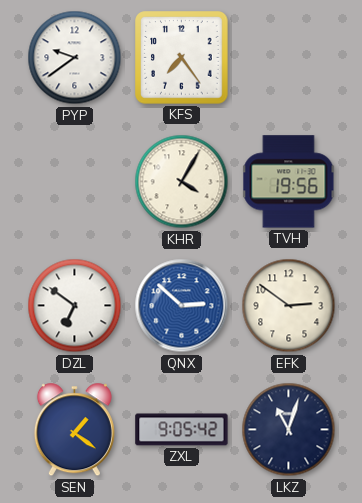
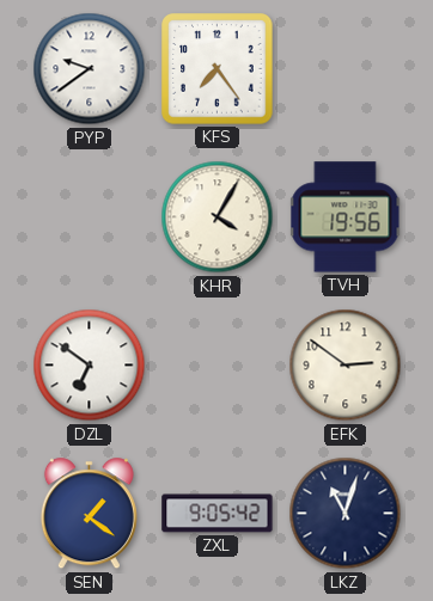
QNX: 2:52 -> none (182, 306)
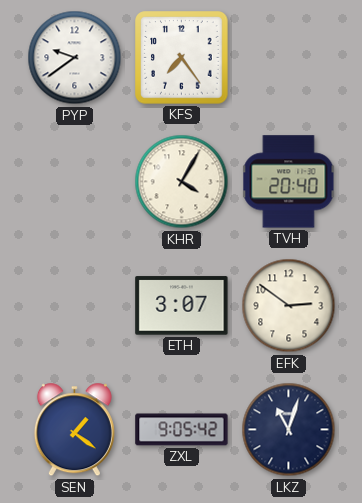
TVH: 19:56 -> 20:40 (289, 182)
DZL: 6:51 -> none (90, 366)
ETH: none -> 3:07 (182, 306)
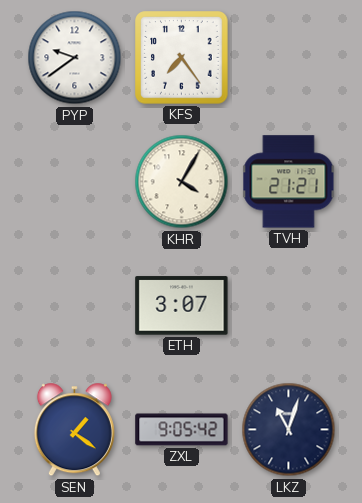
TVH: 20:40 -> 21:21 (289, 182)
EFK: 2:51 -> none (289, 306)
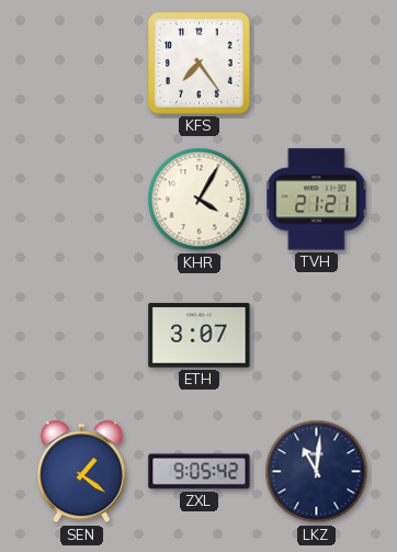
PYP: 9:39 -> none (75, 58)
LKZ: 11:03 -> 11:01 (317, 472)
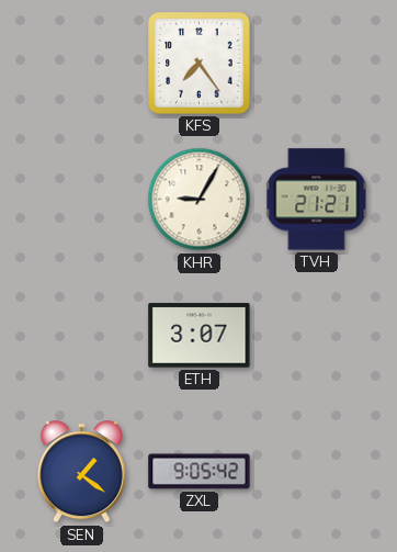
KHR: 4:05 -> 9:05 (200, 200)
LKZ: 11:01 -> none (317, 472)
